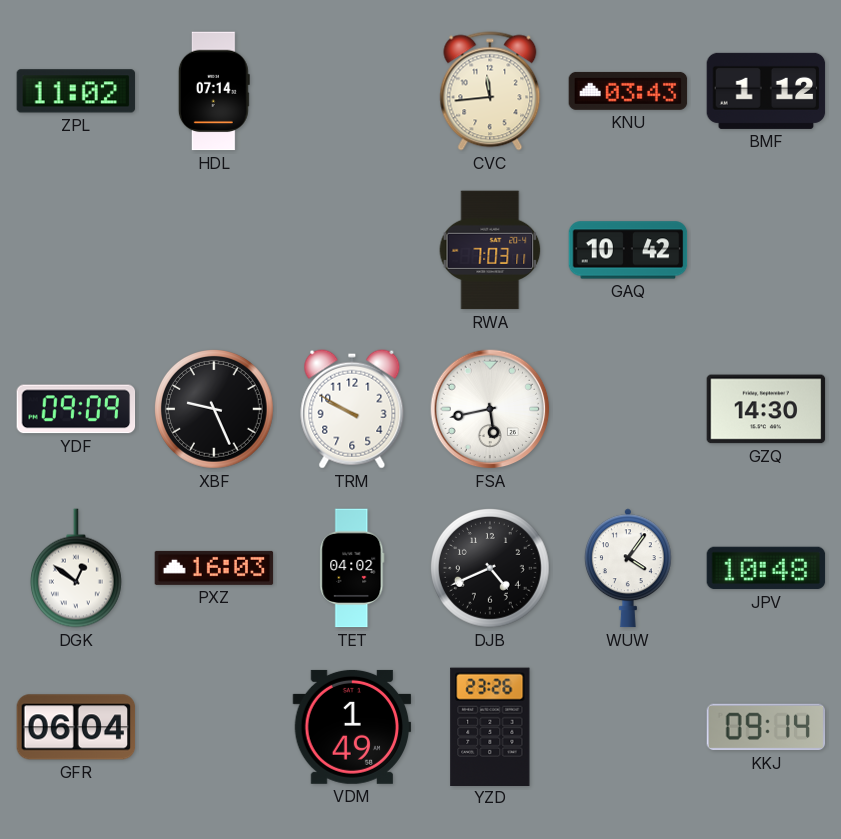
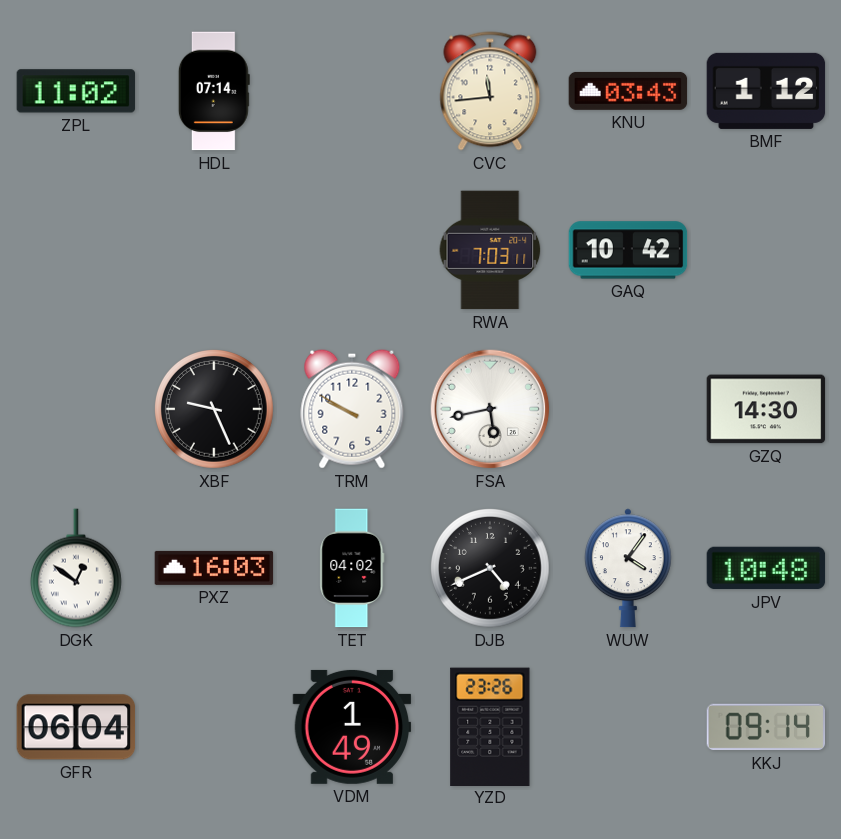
YDF: 09:09 -> none (76, 409)
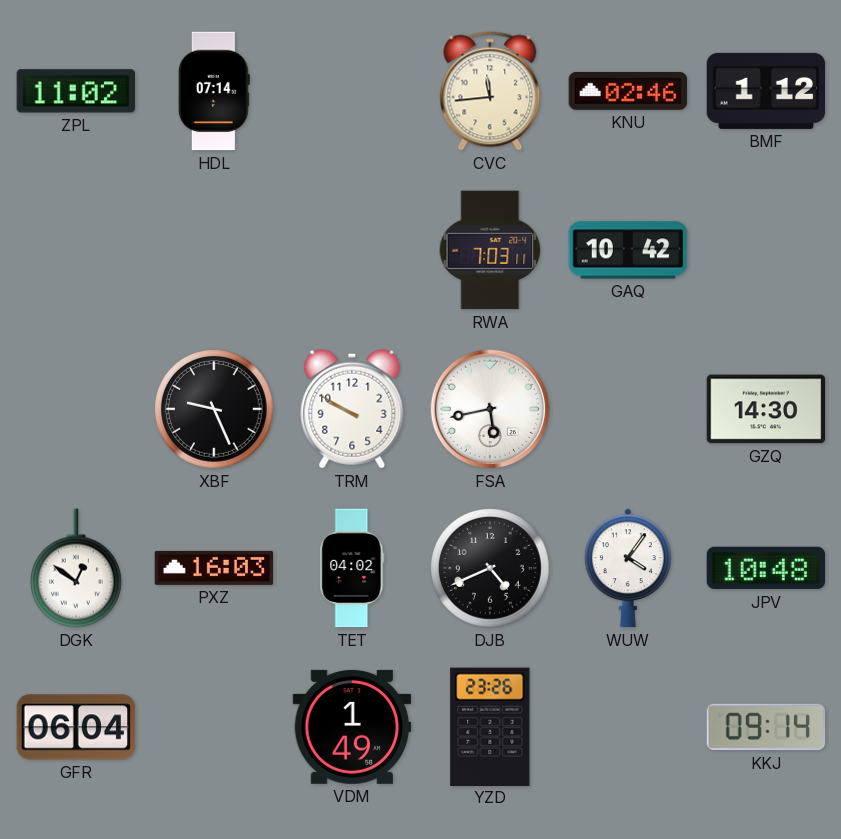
KNU: 03:43 -> 02:46 (628, 91)
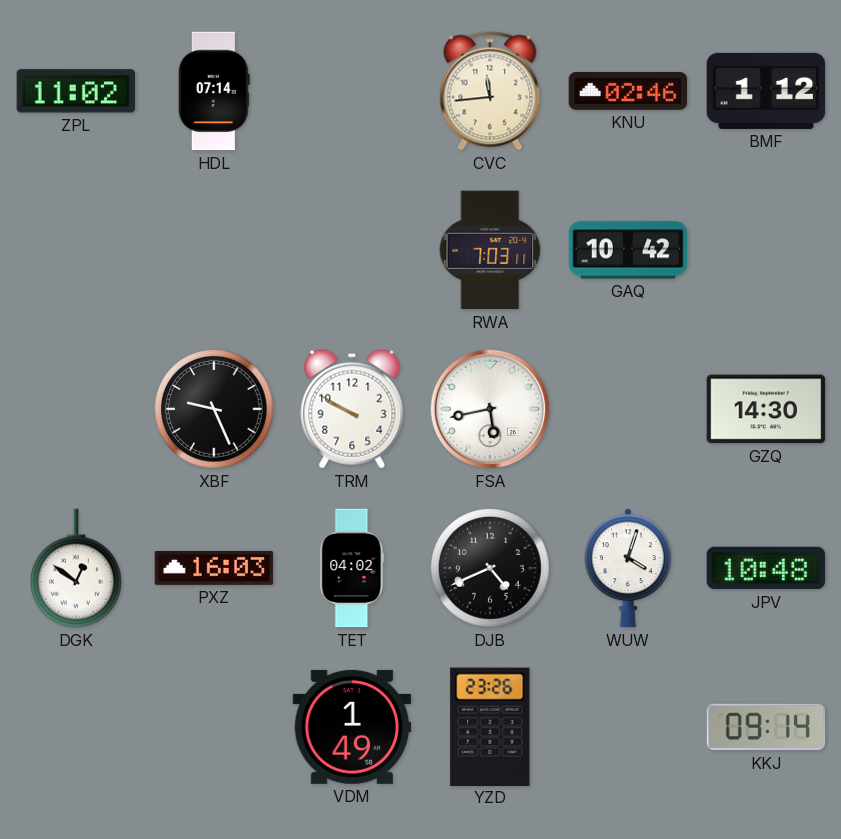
WUW: 4:06 -> 4:03 (628, 568)
GFR: 06:04 -> none (76, 727)
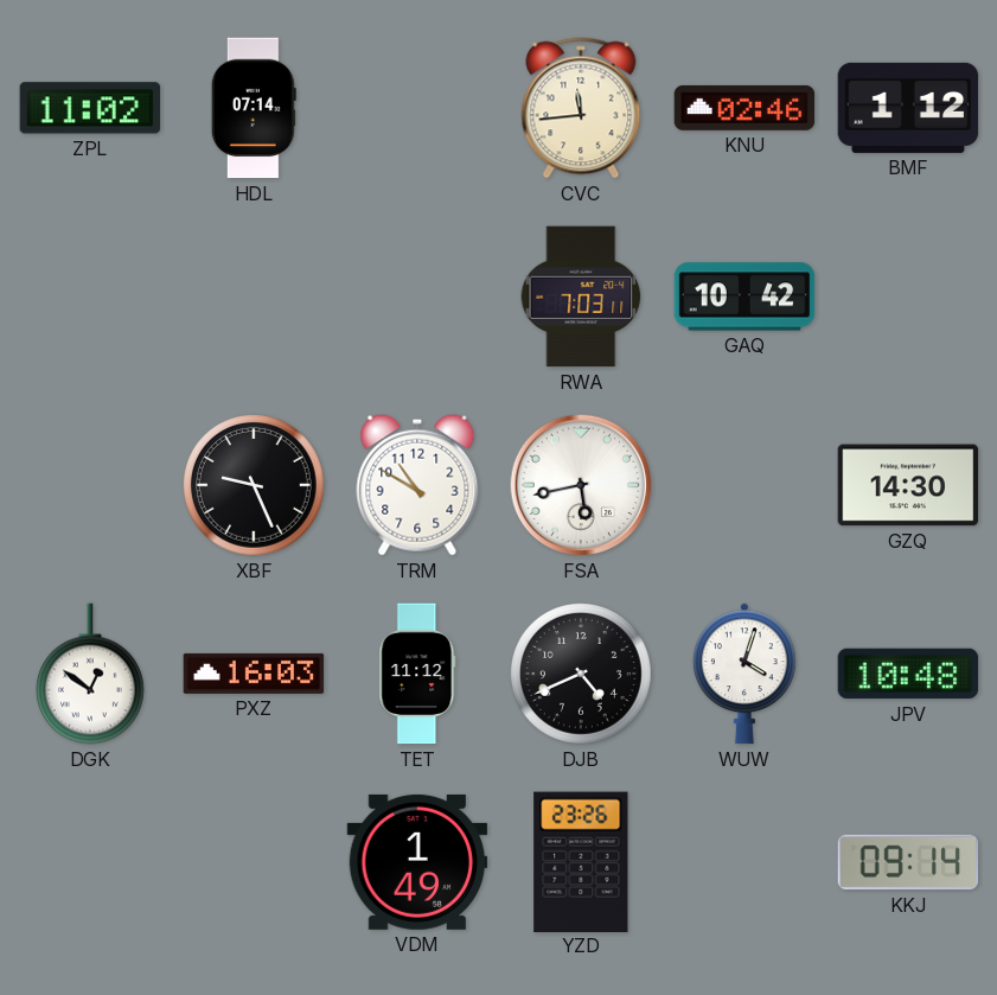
TRM: 9:50 -> 10:50 (417, 485)
TET: 04:02 -> 11:12 (417, 674)
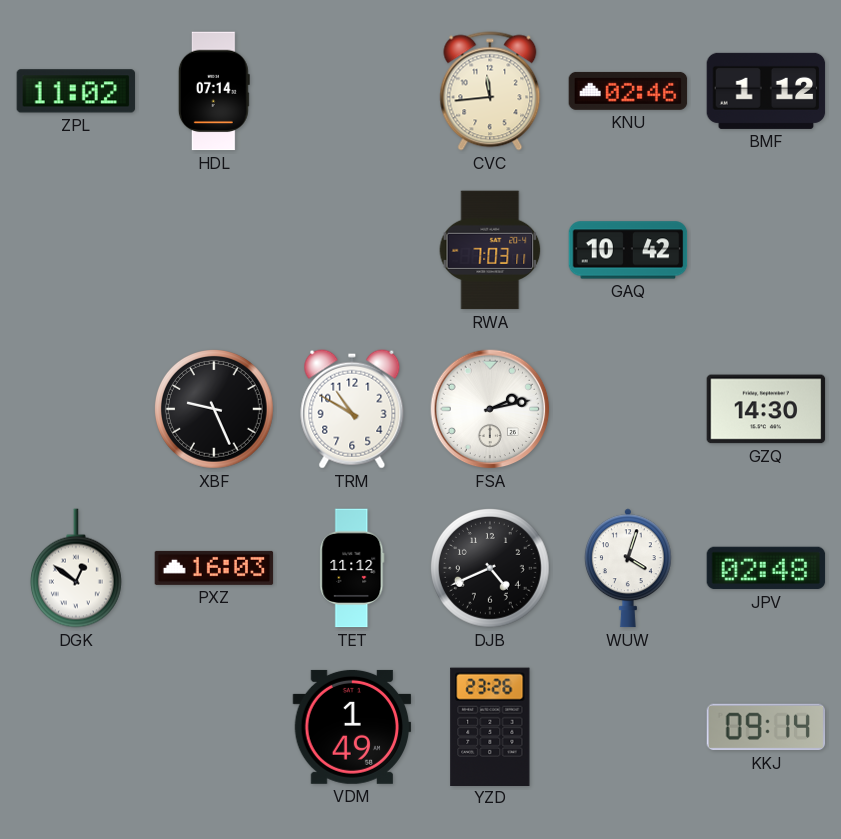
FSA: 5:43 -> 2:13 (490, 409)
JPV: 10:48 -> 02:48 (766, 568)
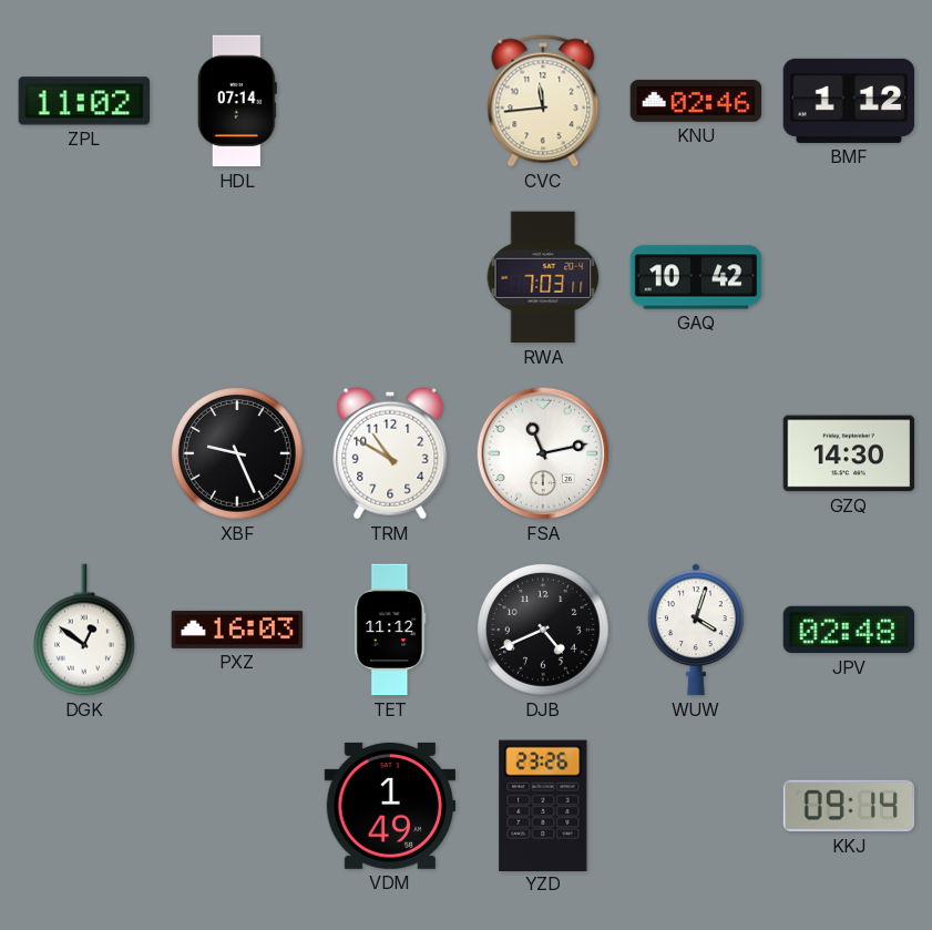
FSA: 2:13 -> 11:13 (543, 453)
